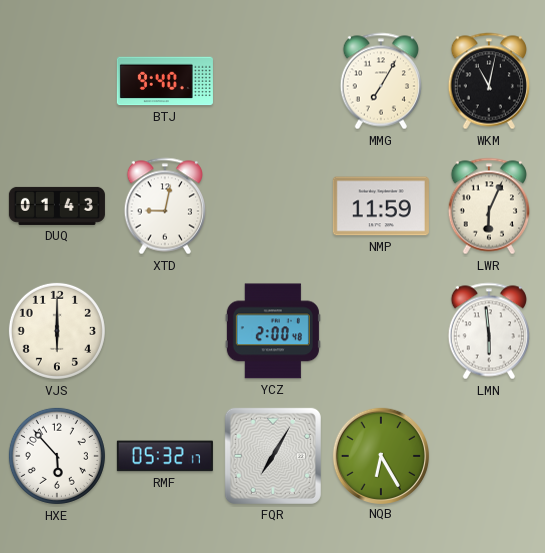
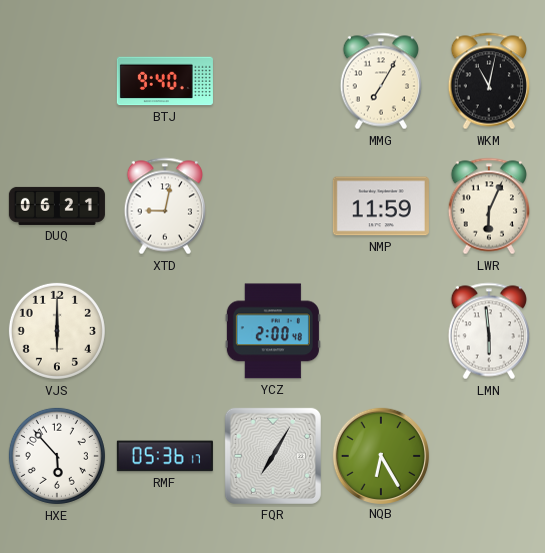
DUQ: 01:43 -> 06:21 (57, 206)
RMF: 05:32 -> 05:36 (165, 456)
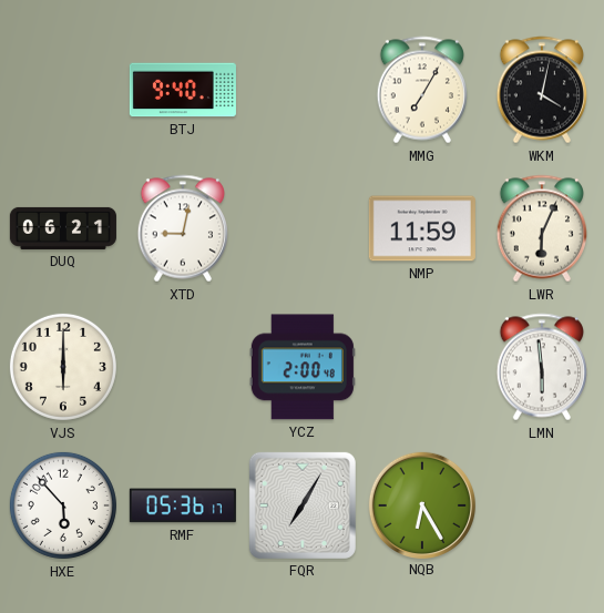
WKM: 11:02 -> 4:02 (541, 90)
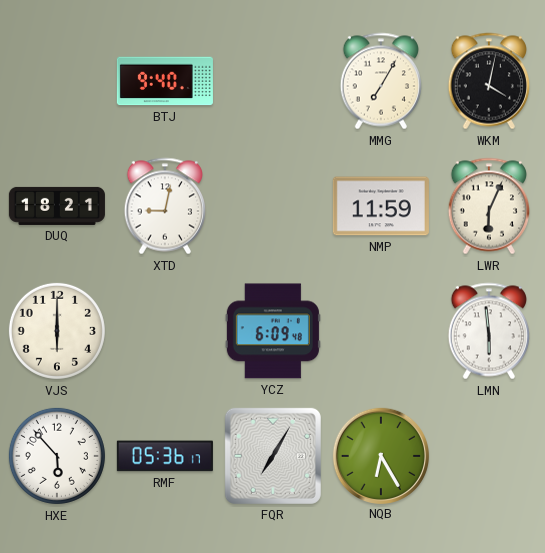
DUQ: 06:21 -> 18:21 (57, 206)
YCZ: 2:00 -> 6:09 (273, 331)
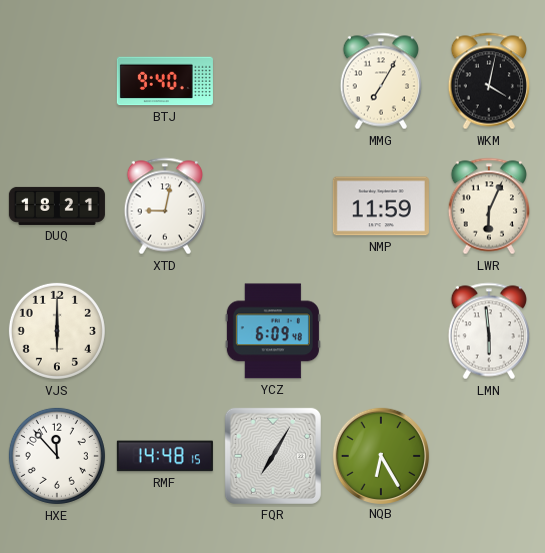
HXE: 5:53 -> 11:53 (57, 456)
RMF: 05:36 -> 14:48 (165, 456)
